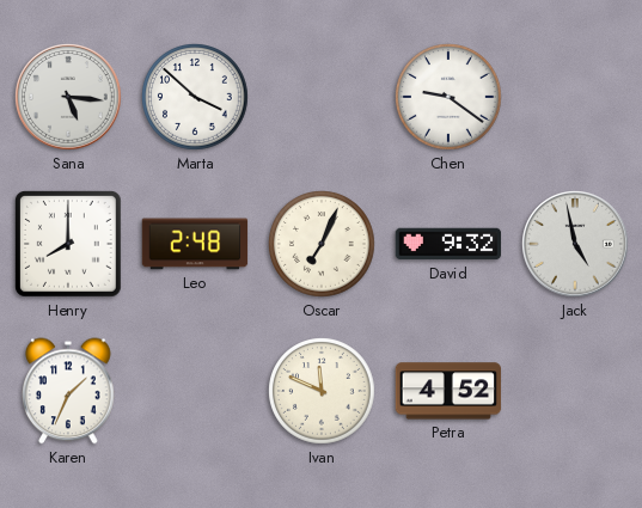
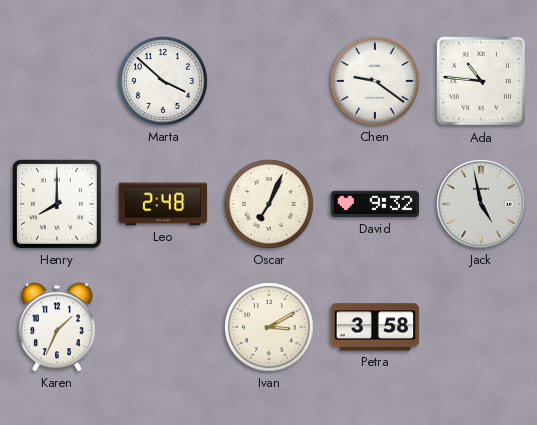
Sana: 5:16 -> none (69, 98)
Ada: none -> 10:46 (481, 81)
Ivan: 11:49 -> 3:10 (270, 328)
Petra: 4:52 -> 3:58 (375, 327)
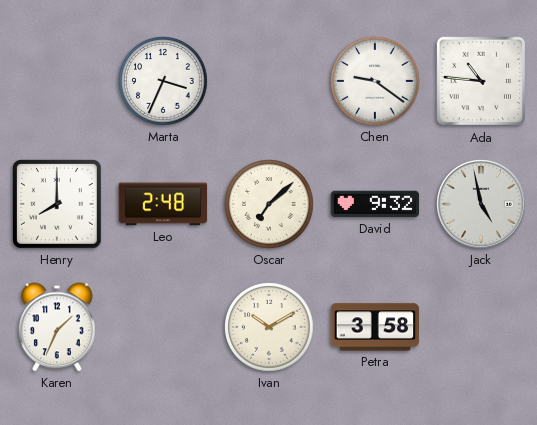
Marta: 3:52 -> 3:34 (164, 82)
Oscar: 7:04 -> 7:08 (270, 205)
Ivan: 3:10 -> 10:10 (270, 328)
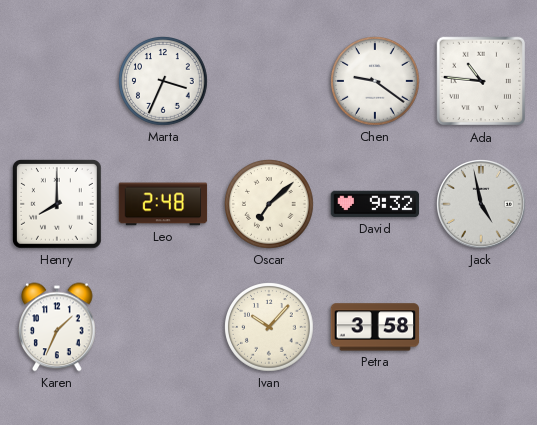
Ivan: 10:10 -> 10:07 (270, 328)
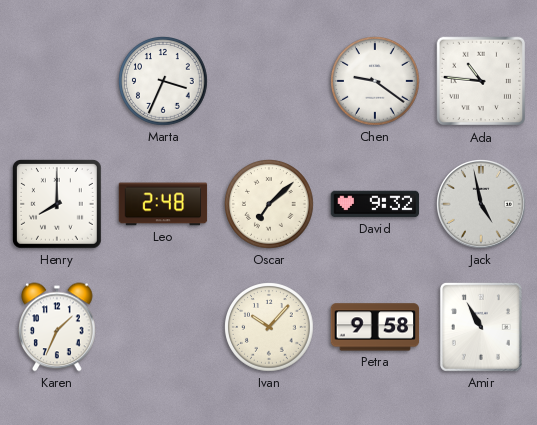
Petra: 3:58 -> 9:58 (375, 327)
Amir: none -> 10:55 (481, 327)
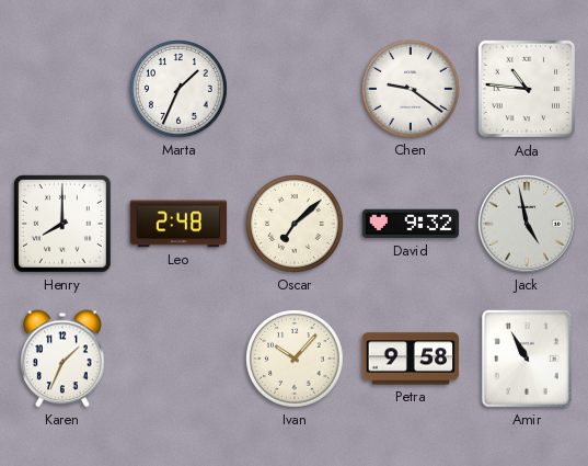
Marta: 3:34 -> 1:34 (180, 90)
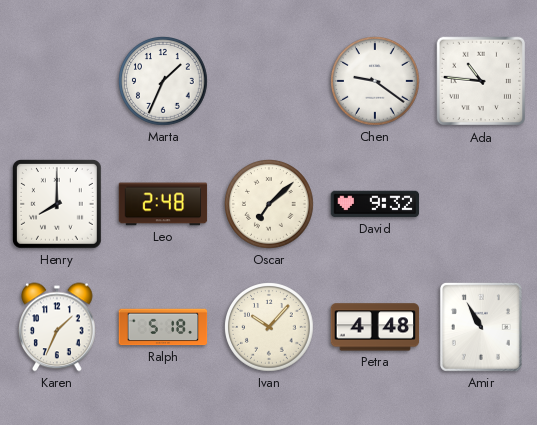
Jack: 4:58 -> none (528, 225)
Ralph: none -> 5:18 (163, 327)
Petra: 9:58 -> 4:48 (375, 327)
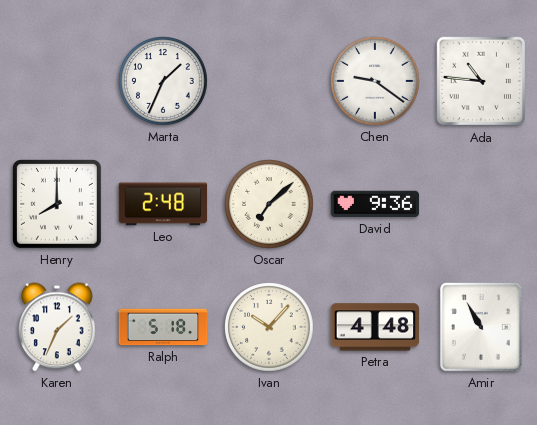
David: 9:32 -> 9:36 (375, 204)
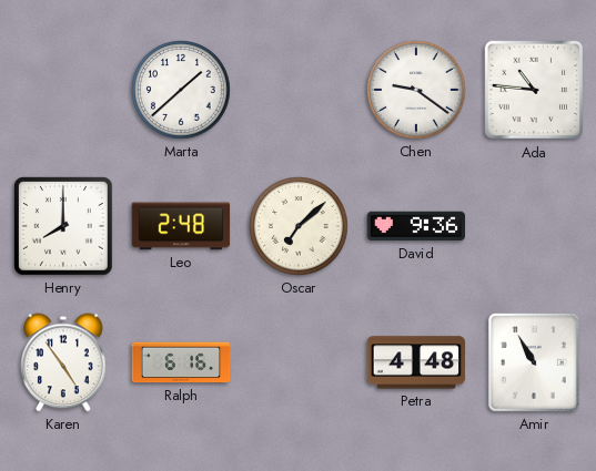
Marta: 1:34 -> 1:38 (182, 91)
Karen: 1:34 -> 4:54 (64, 362)
Ralph: 5:18 -> 6:16 (181, 362)
Ivan: 10:07 -> none (270, 328)
